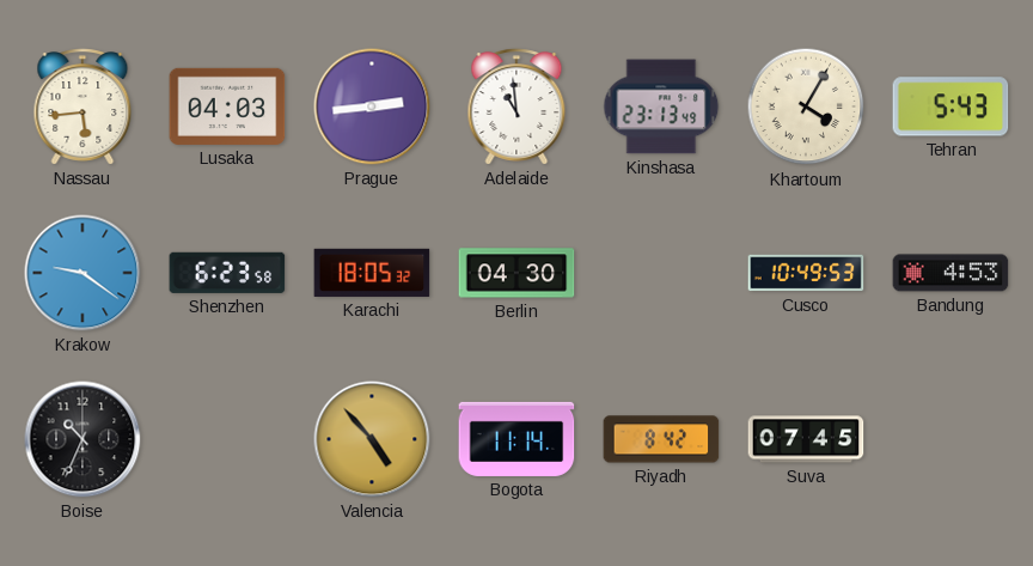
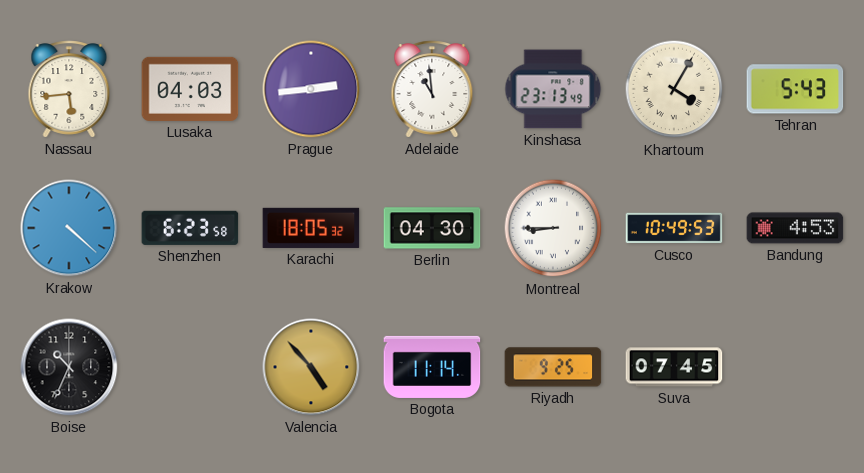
Krakow: 9:21 -> 4:22 (69, 228)
Montreal: none -> 8:45 (553, 228)
Riyadh: 8:42 -> 9:25 (553, 367)
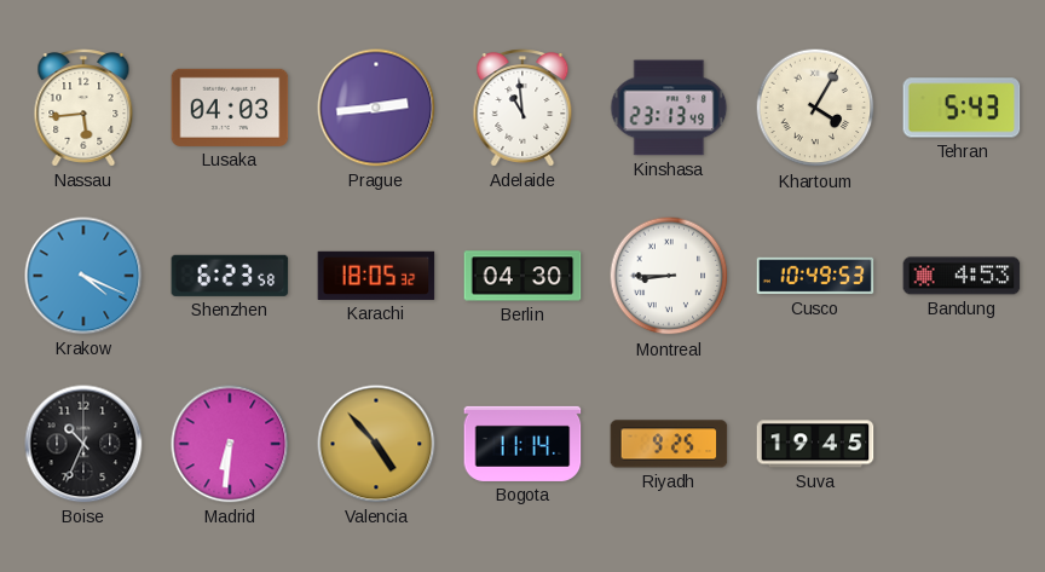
Krakow: 4:22 -> 4:19 (83, 276)
Madrid: none -> 6:31 (230, 444)
Suva: 07:45 -> 19:45 (815, 444)
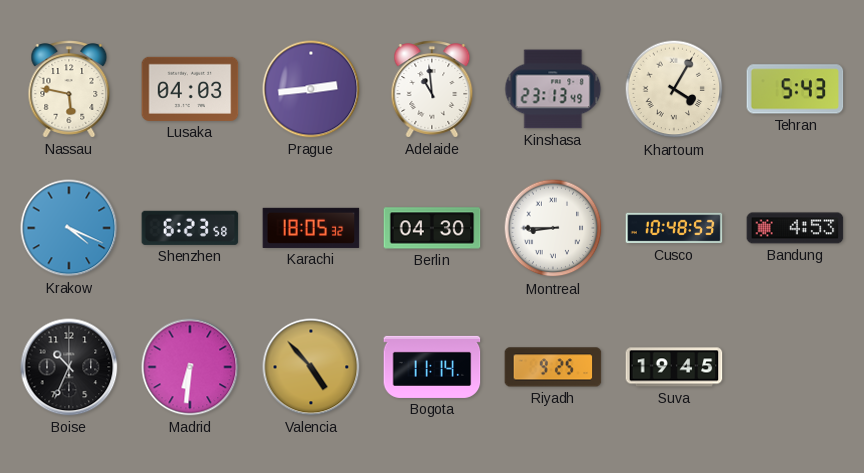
Nassau: 5:44 -> 5:47 (69, 89)
Cusco: 10:49 -> 10:48 (674, 228)
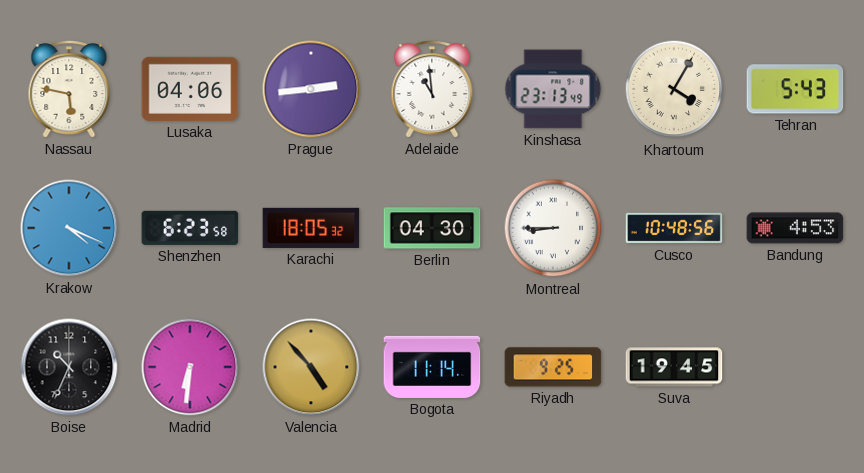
Lusaka: 04:03 -> 04:06 (190, 89)
Cusco: 10:48:53 -> 10:48:56 (674, 228)
